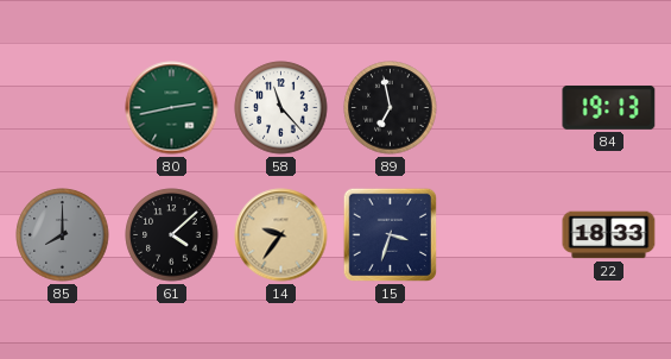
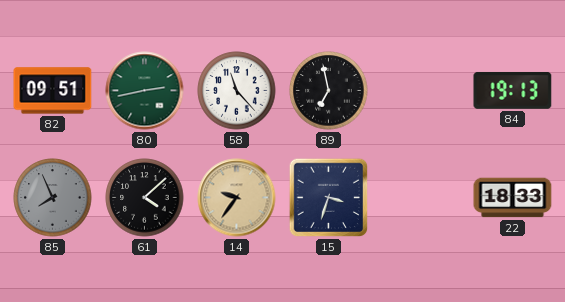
82: none -> 09:51 (53, 91)
85: 8:00 -> 7:56 (53, 198)
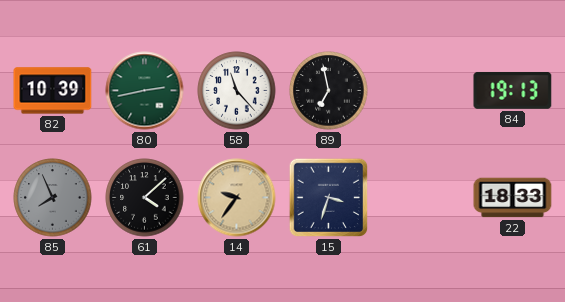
82: 09:51 -> 10:39 (53, 91)
